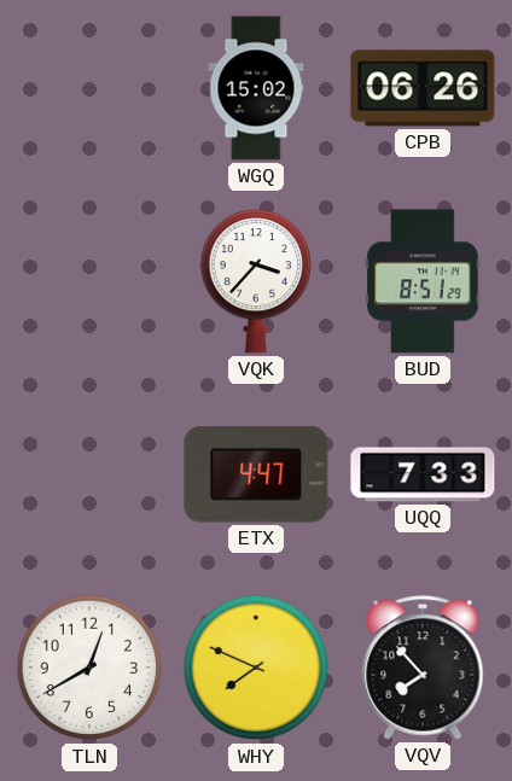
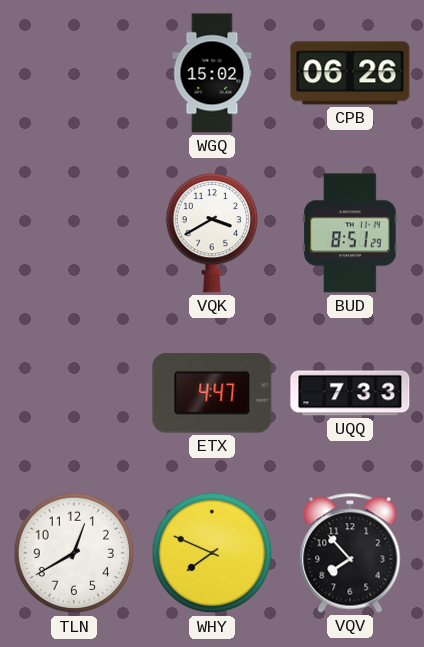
VQK: 3:37 -> 3:40 (211, 233)
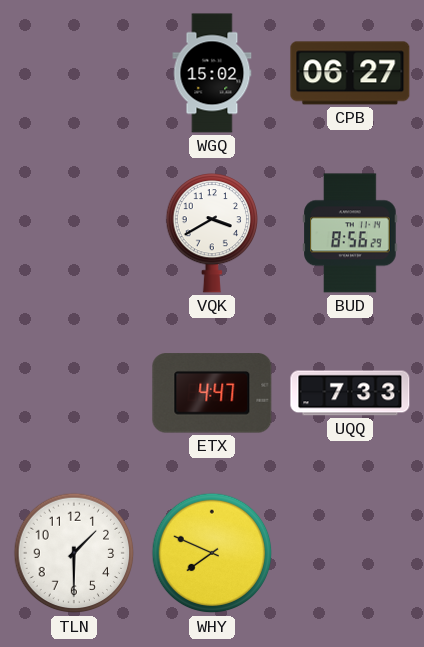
CPB: 06:26 -> 06:27 (350, 73)
BUD: 8:51 -> 8:56 (350, 233)
TLN: 12:40 -> 1:30 (74, 553)
VQV: 7:53 -> none (350, 553)
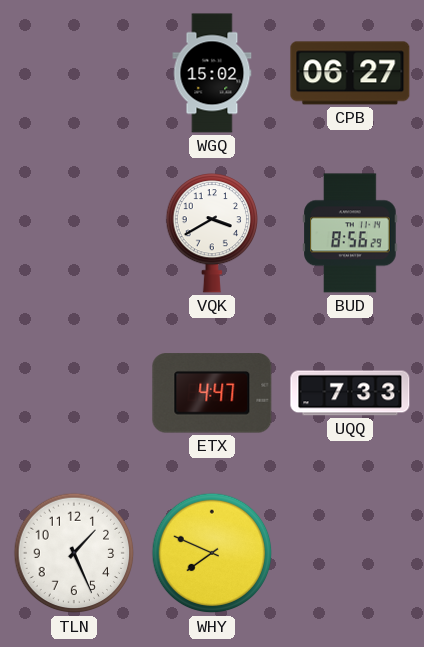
TLN: 1:30 -> 1:26 (74, 553)
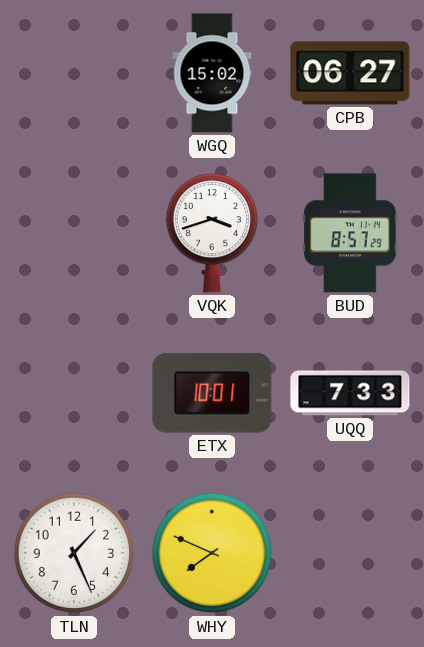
VQK: 3:40 -> 3:42 (211, 233)
BUD: 8:56 -> 8:57 (350, 233)
ETX: 4:47 -> 10:01 (212, 393)
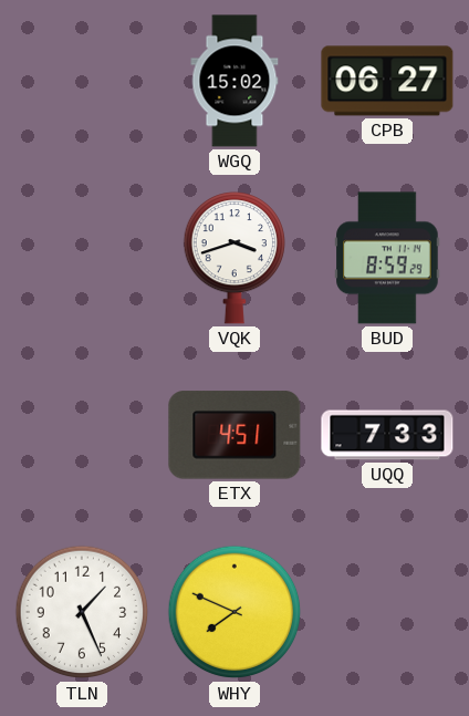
BUD: 8:57 -> 8:59 (387, 258)
ETX: 10:01 -> 4:51 (234, 435)
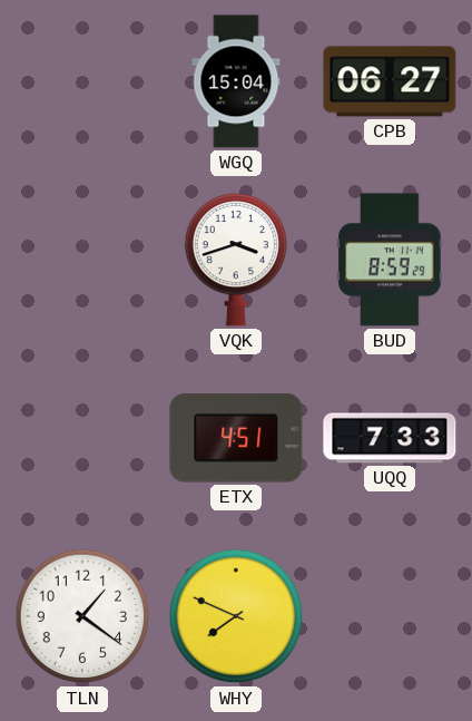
WGQ: 15:02 -> 15:04 (236, 81)
TLN: 1:26 -> 1:21 (82, 616)
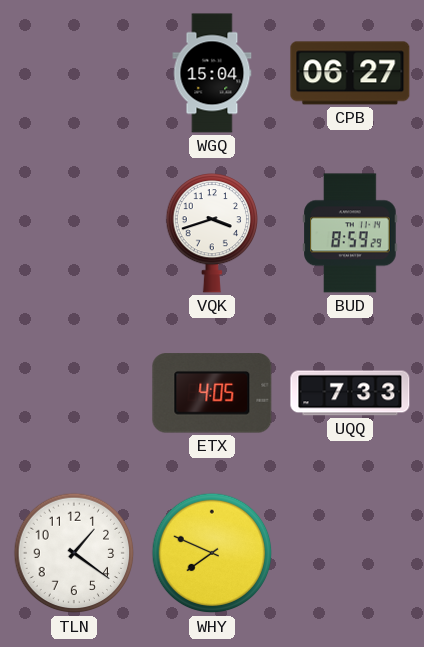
ETX: 4:51 -> 4:05 (212, 393)
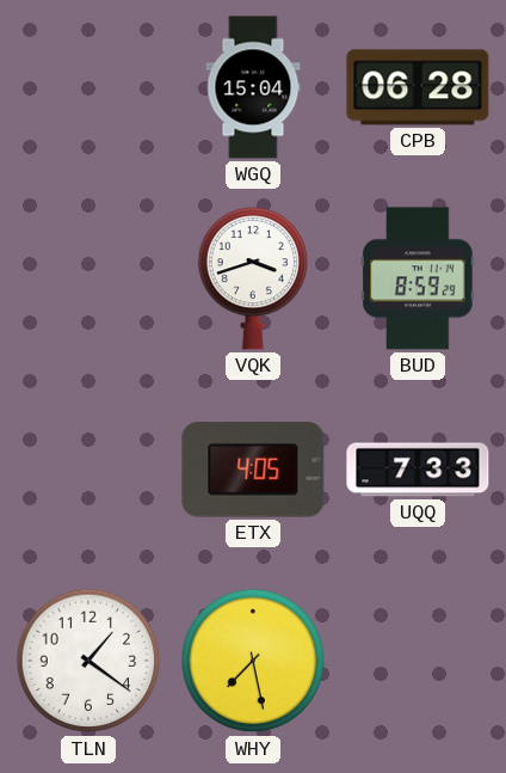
CPB: 06:27 -> 06:28 (418, 87)
WHY: 7:49 -> 7:28 (253, 661)
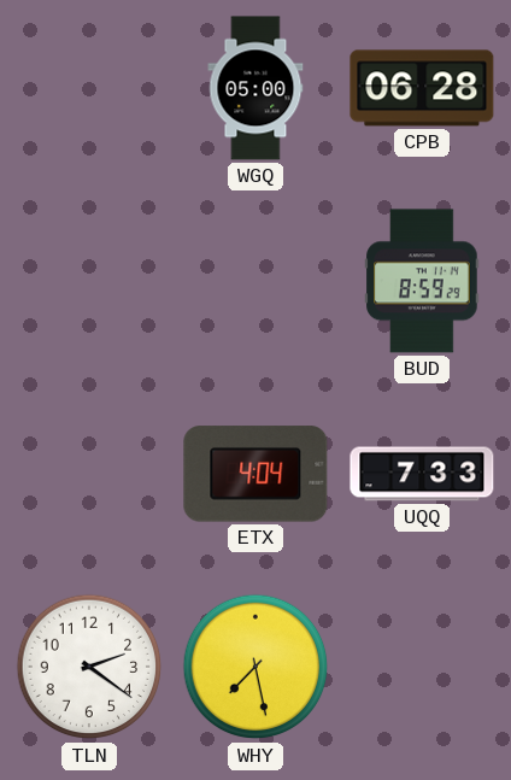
WGQ: 15:04 -> 05:00 (255, 88)
VQK: 3:42 -> none (252, 278)
ETX: 4:05 -> 4:04 (255, 474)
TLN: 1:21 -> 2:21 (89, 667)
